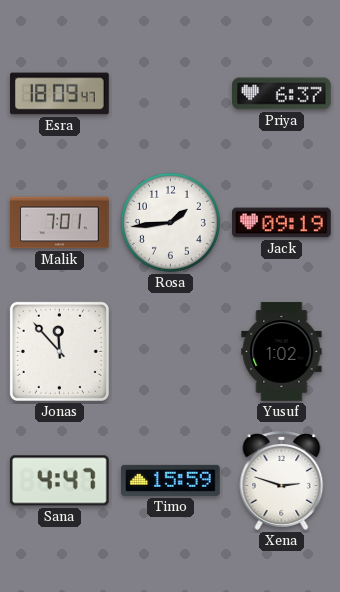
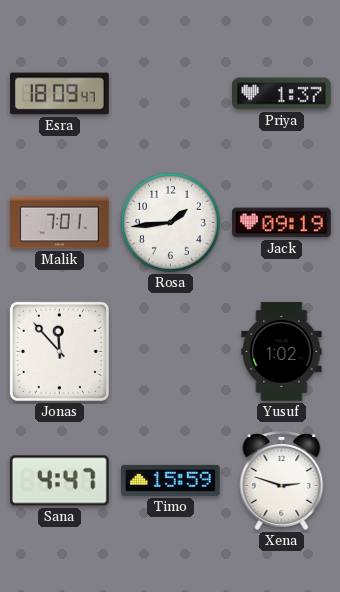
Priya: 6:37 -> 1:37 (282, 94)
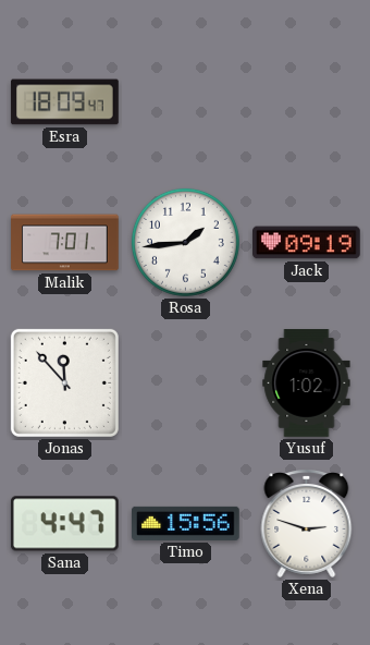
Priya: 1:37 -> none (282, 94)
Timo: 15:59 -> 15:56 (186, 523)
